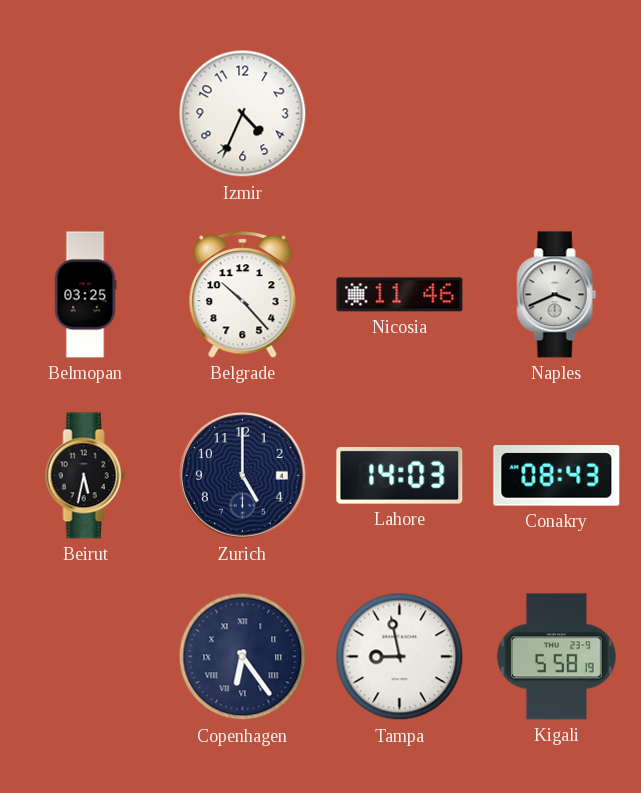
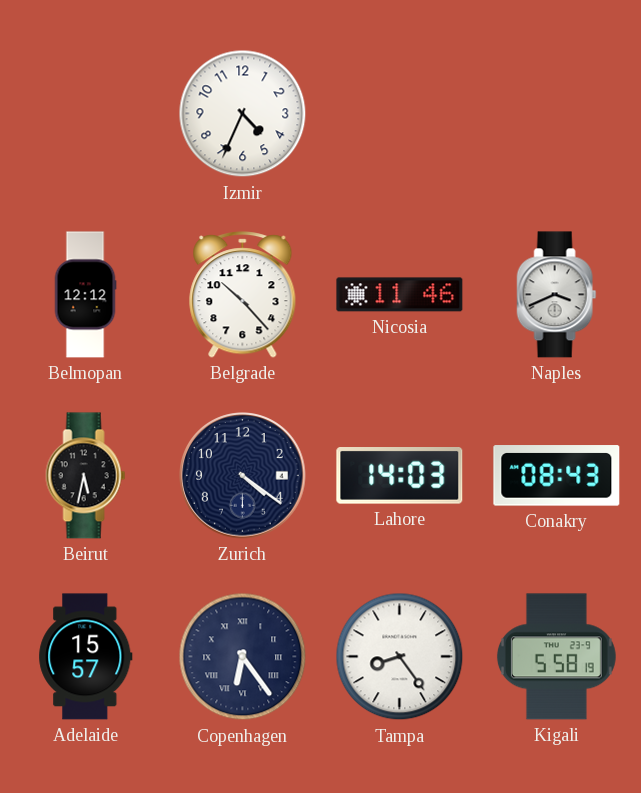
Belmopan: 03:25 -> 12:12 (85, 295)
Zurich: 5:00 -> 4:21 (243, 476)
Adelaide: none -> 15:57 (86, 657)
Tampa: 8:58 -> 8:24 (400, 657)
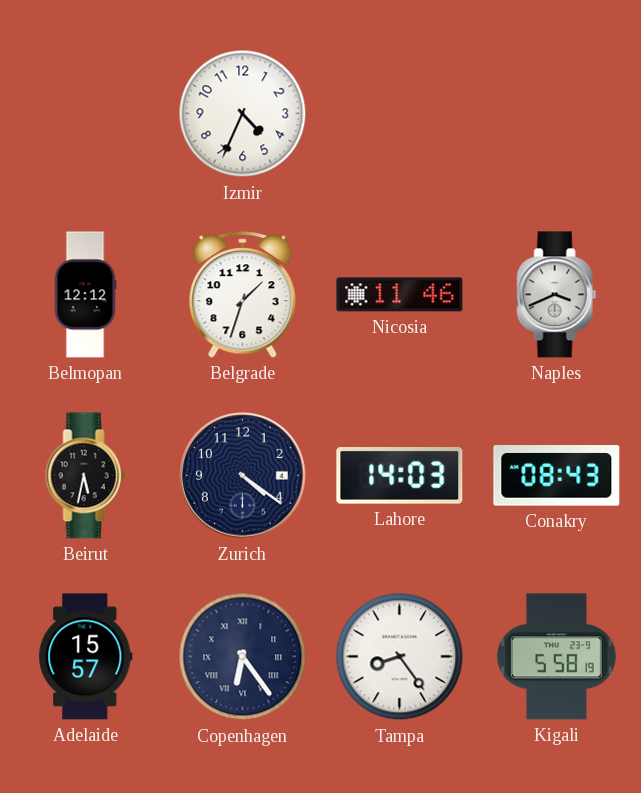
Belgrade: 10:23 -> 1:33 (243, 295)
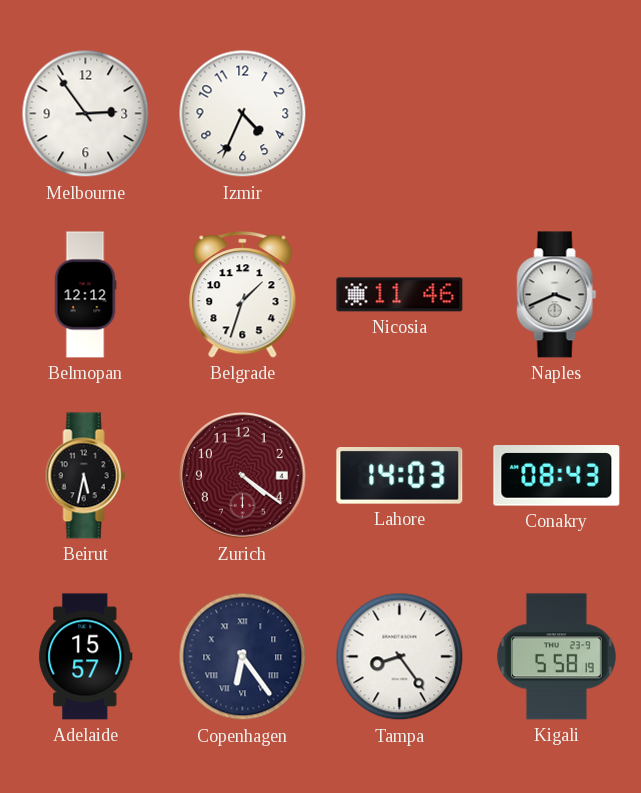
Melbourne: none -> 2:54 (86, 114)
Zurich dial: navy -> burgundy (243, 476)
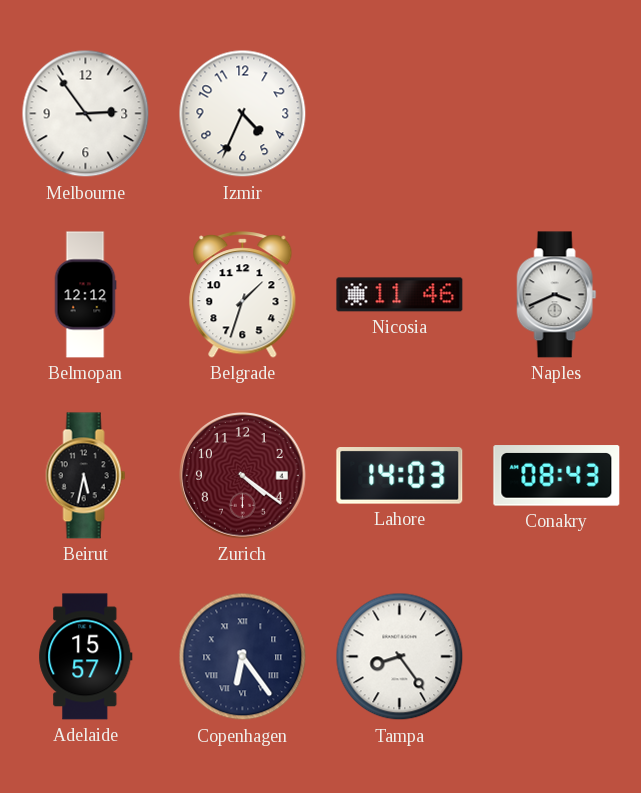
Kigali: 5:58 -> none (556, 657)
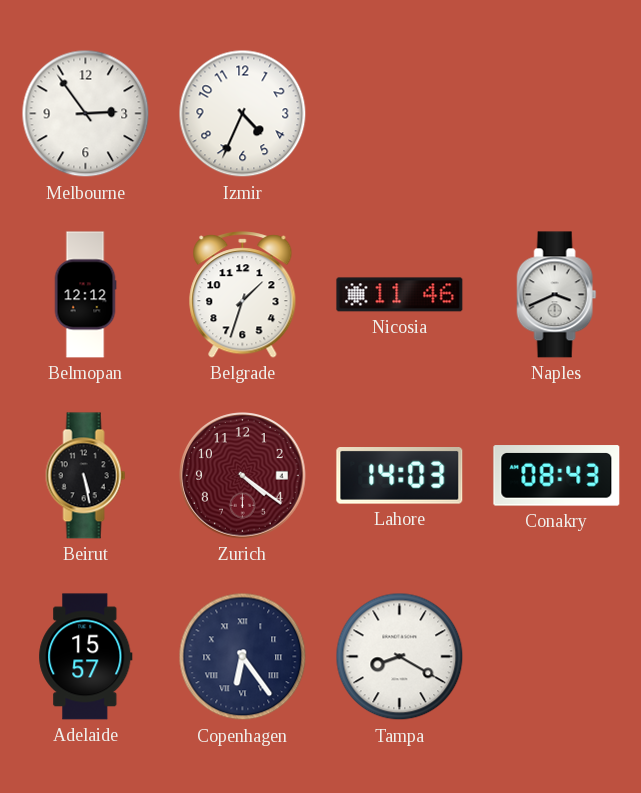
Beirut: 5:32 -> 5:28 (86, 476)
Tampa: 8:24 -> 8:20 (400, 657)
